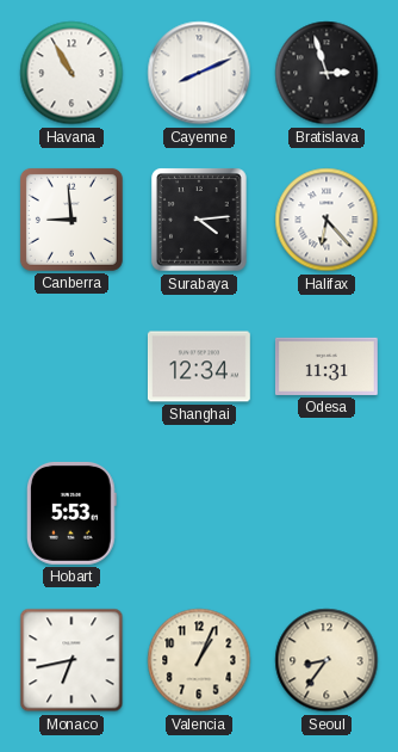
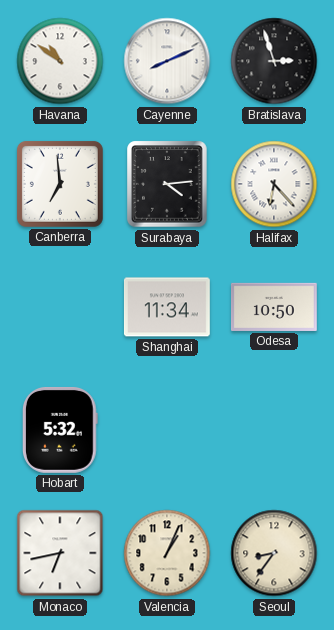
Havana: 10:55 -> 10:51 (60, 61)
Canberra: 8:59 -> 6:59 (60, 184)
Shanghai: 12:34 -> 11:34 (167, 307)
Odesa: 11:31 -> 10:50 (274, 307)
Hobart: 5:53 -> 5:32 (60, 430)
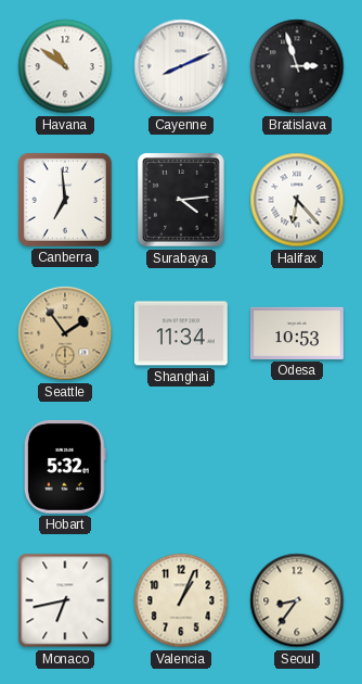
Seattle: none -> 1:54 (65, 333)
Odesa: 10:50 -> 10:53 (297, 333)
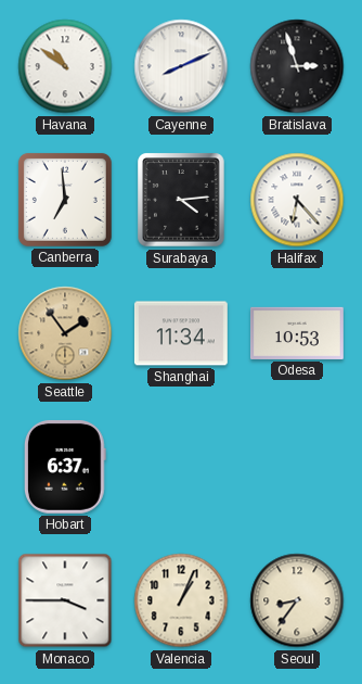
Hobart: 5:32 -> 6:37 (65, 467)
Monaco: 6:43 -> 3:45 (65, 600)
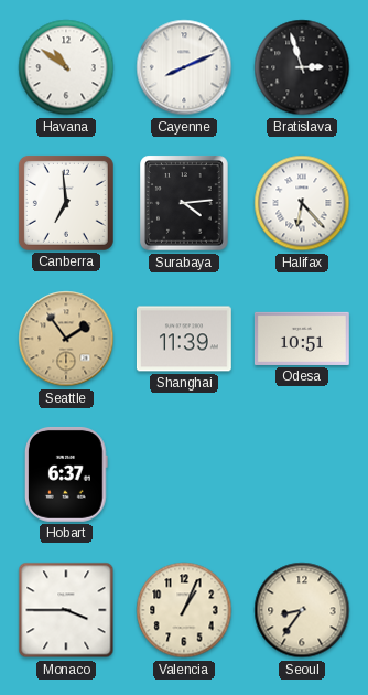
Shanghai: 11:34 -> 11:39 (184, 339)
Odesa: 10:53 -> 10:51 (302, 339)
